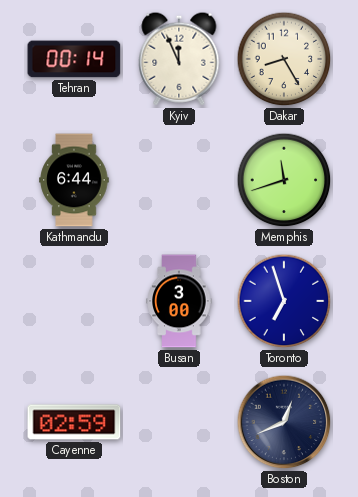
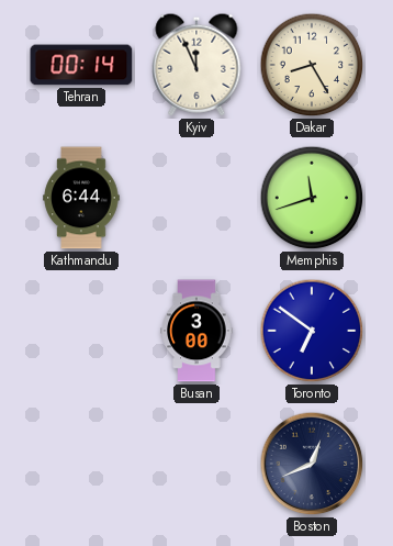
Toronto: 6:57 -> 6:51 (312, 331)
Cayenne: 02:59 -> none (74, 422)
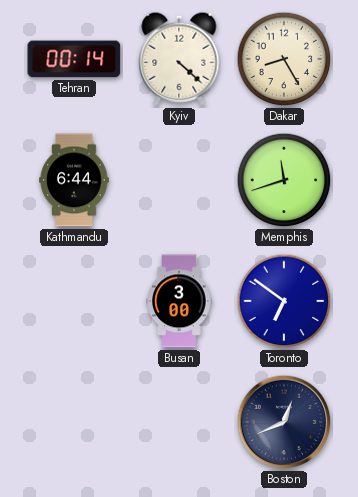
Kyiv: 11:56 -> 4:22 (179, 59)
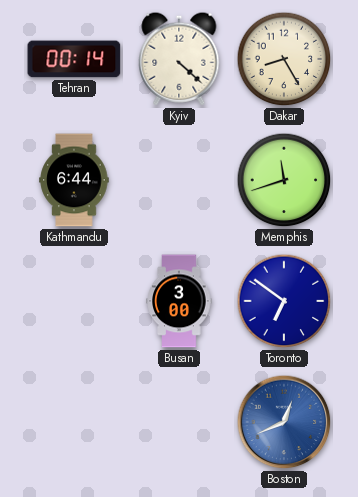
Boston dial: navy -> blue (284, 422)
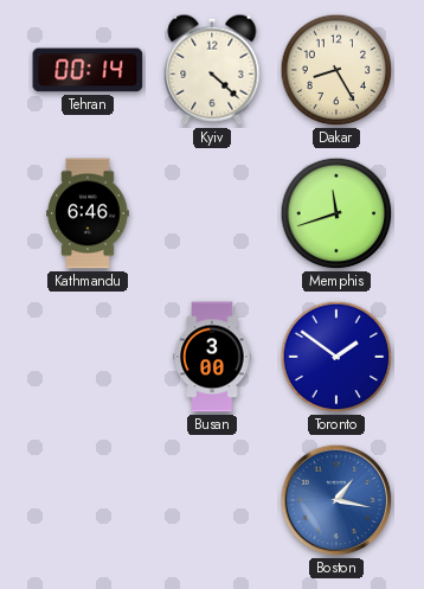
Kathmandu: 6:44 -> 6:46 (88, 213)
Toronto: 6:51 -> 1:51 (336, 357)
Boston: 12:41 -> 1:17 (336, 500)
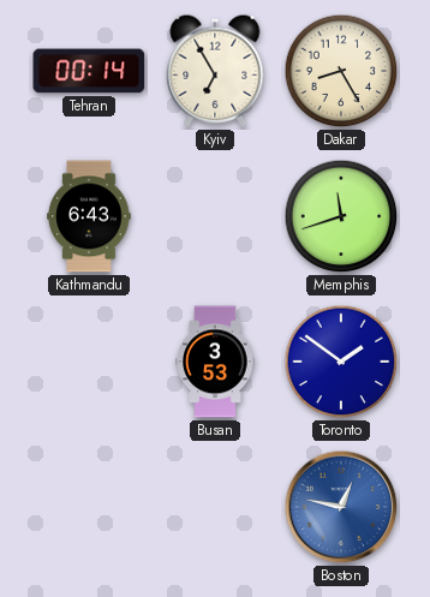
Kyiv: 4:22 -> 6:55 (215, 71)
Kathmandu: 6:46 -> 6:43 (89, 216)
Busan: 3:00 -> 3:53 (215, 362)
Boston: 1:17 -> 12:47 (341, 507)
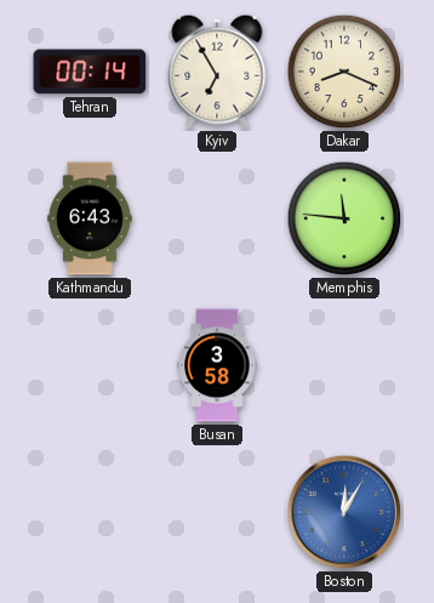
Dakar: 8:25 -> 8:19 (344, 72)
Memphis: 11:42 -> 11:46 (344, 218)
Busan: 3:53 -> 3:58 (217, 365)
Toronto: 1:51 -> none (341, 362)
Boston: 12:47 -> 12:05 (344, 512)
